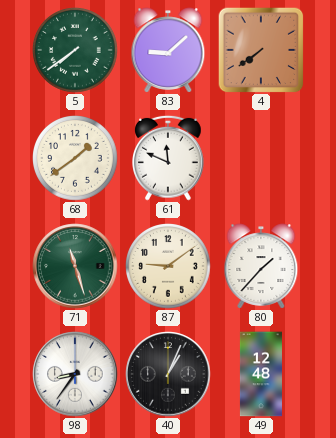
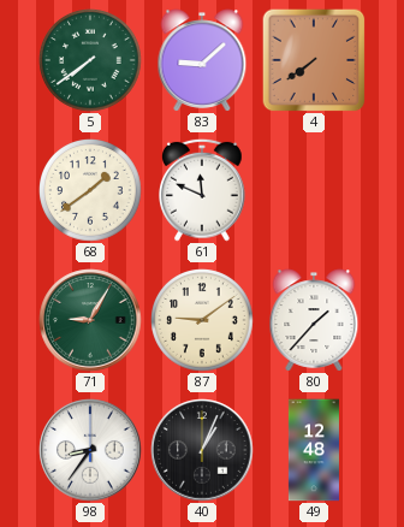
71: 11:27 -> 9:05 (90, 320)
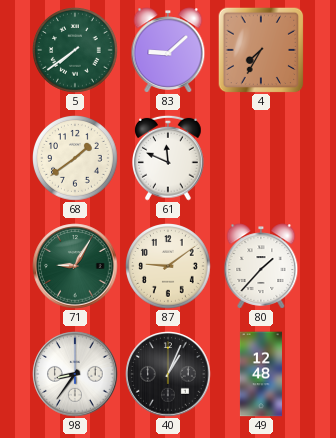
4: 7:39 -> 7:35 (261, 50)
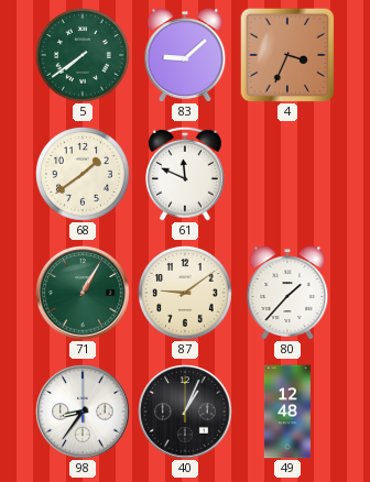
4: 7:35 -> 3:34 (287, 55)
71: 9:05 -> 1:05 (83, 293)
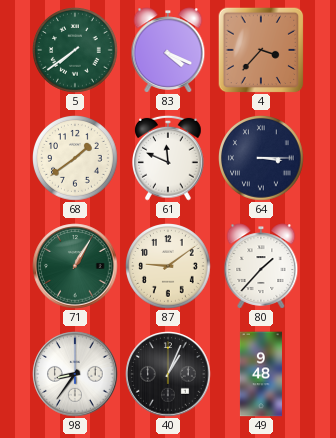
83: 9:08 -> 4:19 (168, 50)
4: 3:34 -> 3:37 (261, 50)
64: none -> 3:15 (262, 159)
49: 12:48 -> 9:48 (261, 374)
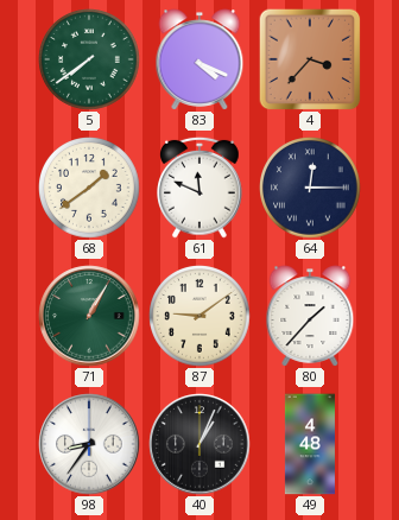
64: 3:15 -> 12:15 (311, 189)
49: 9:48 -> 4:48 (310, 444)
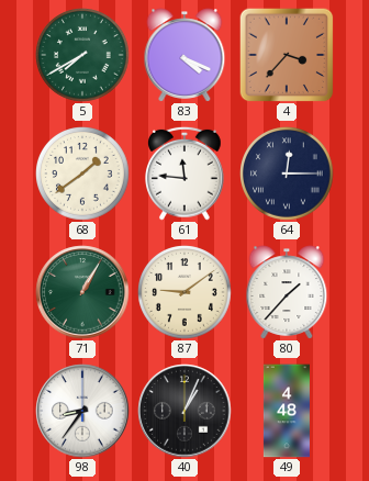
5: 7:39 -> 7:40 (83, 56)
61: 11:49 -> 11:46 (186, 174)
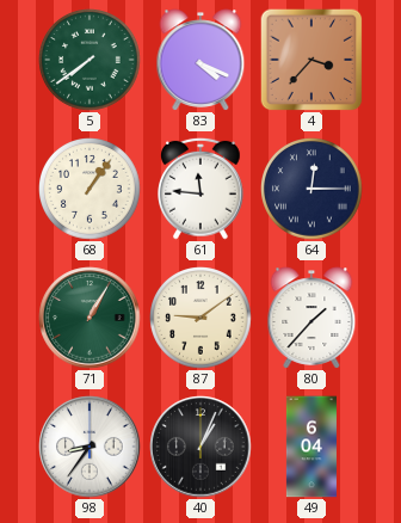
5: 7:40 -> 7:39 (91, 61)
68: 1:39 -> 1:06 (91, 190)
49: 4:48 -> 6:04 (311, 447)
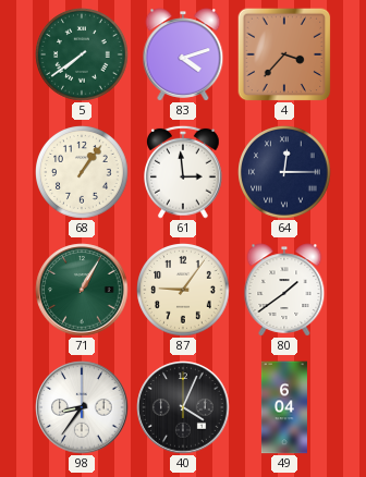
83: 4:19 -> 4:12 (183, 54)
61: 11:46 -> 2:59 (184, 172)
87: 9:09 -> 9:06 (184, 291)
80: 1:37 -> 1:39 (284, 290)
40: 1:04 -> 4:04 (183, 407)
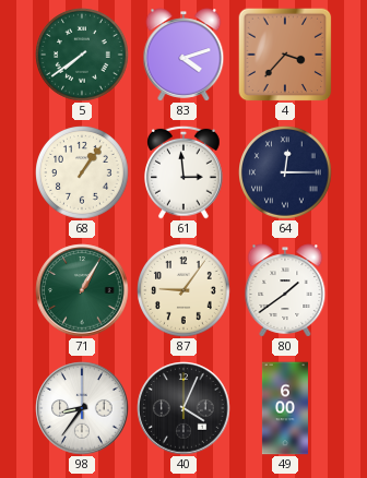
49: 6:04 -> 6:00 (285, 408)
